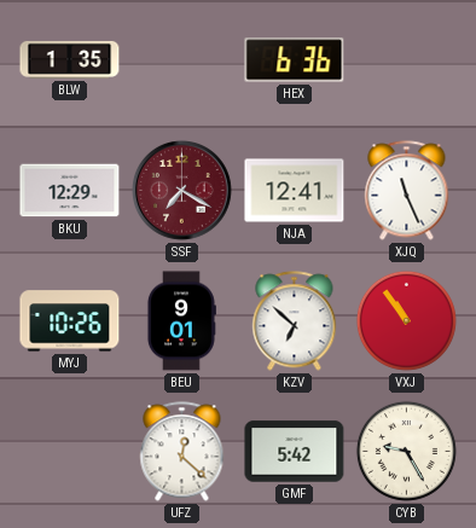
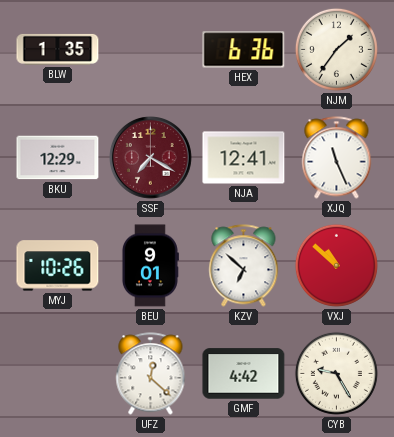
NJM: none -> 1:36 (336, 49)
VXJ: 10:54 -> 10:52 (336, 265)
GMF: 5:42 -> 4:42 (244, 374)
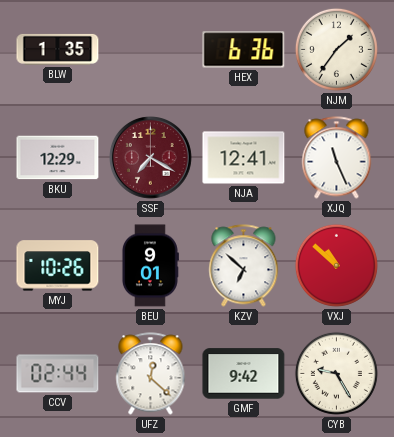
CCV: none -> 02:44 (58, 374)
GMF: 4:42 -> 9:42 (244, 374)
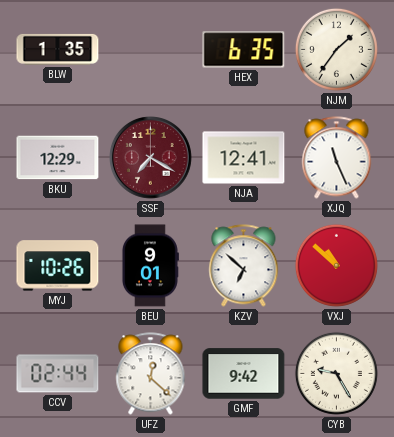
HEX: 6:36 -> 6:35 (244, 50)
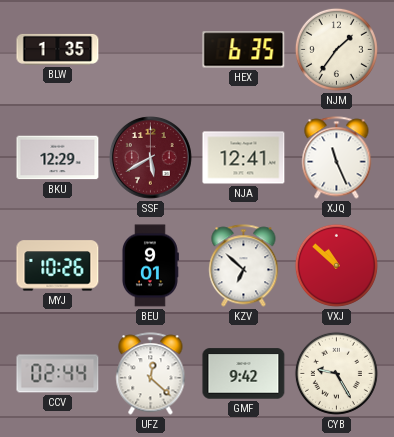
SSF: 7:20 -> 5:40 (151, 158)
